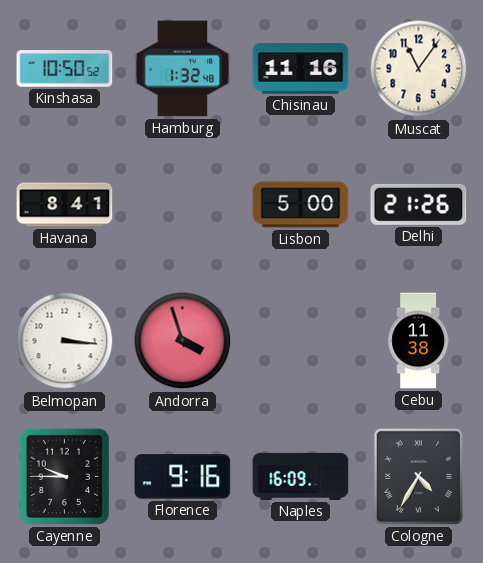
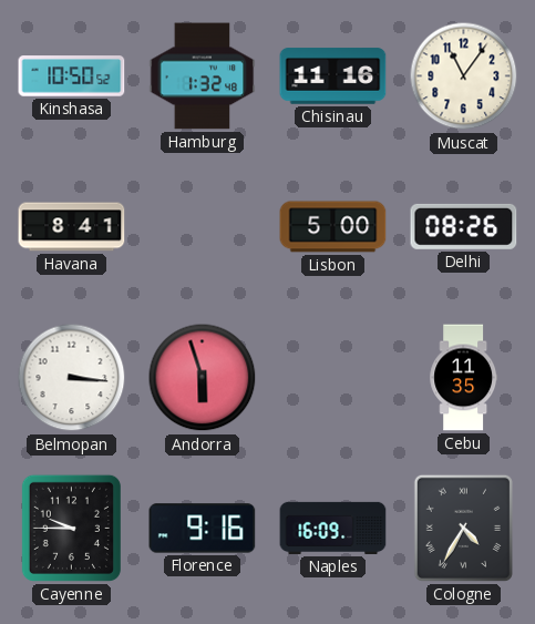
Delhi: 21:26 -> 08:26 (464, 226)
Andorra: 3:57 -> 5:57 (203, 378)
Cebu: 11:38 -> 11:35 (464, 378)
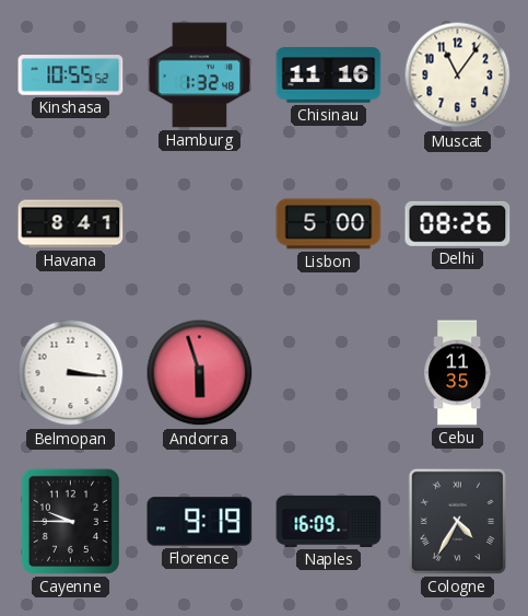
Kinshasa: 10:50 -> 10:55 (71, 75)
Florence: 9:16 -> 9:19 (200, 522)
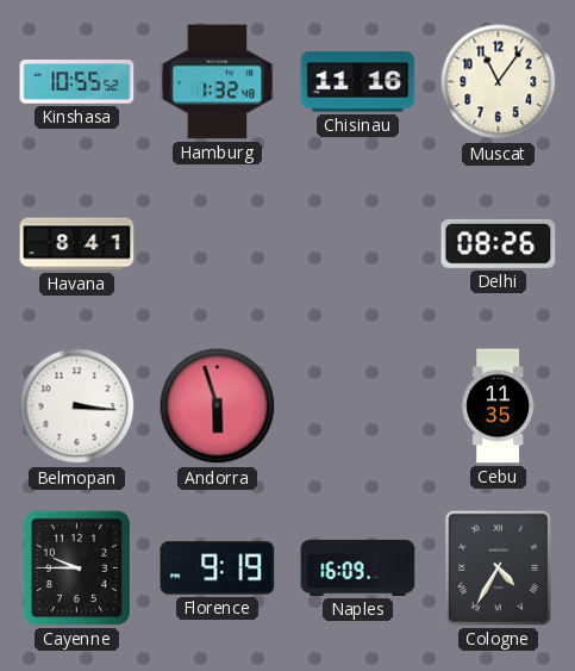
Lisbon: 5:00 -> none (329, 224)
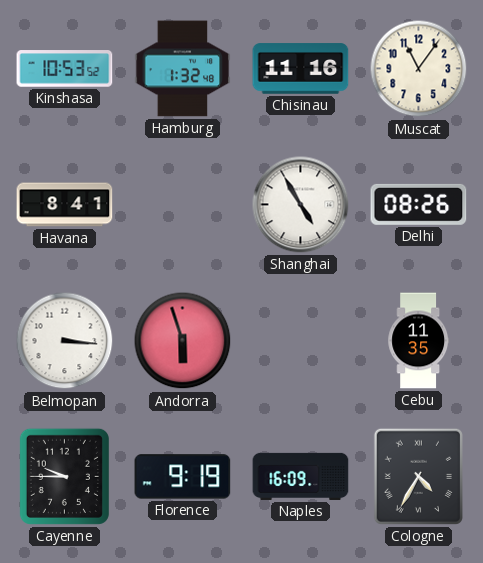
Kinshasa: 10:55 -> 10:53 (65, 69)
Shanghai: none -> 4:55 (301, 205)
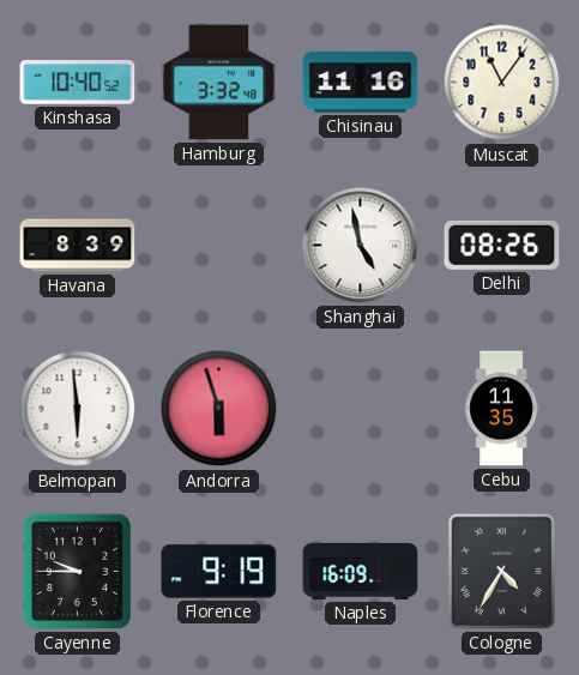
Kinshasa: 10:53 -> 10:40 (78, 83)
Hamburg: 1:32 -> 3:32 (219, 83)
Havana: 8:41 -> 8:39 (78, 246)
Shanghai: 4:55 -> 4:58 (361, 246)
Belmopan: 3:16 -> 5:59 (78, 409)
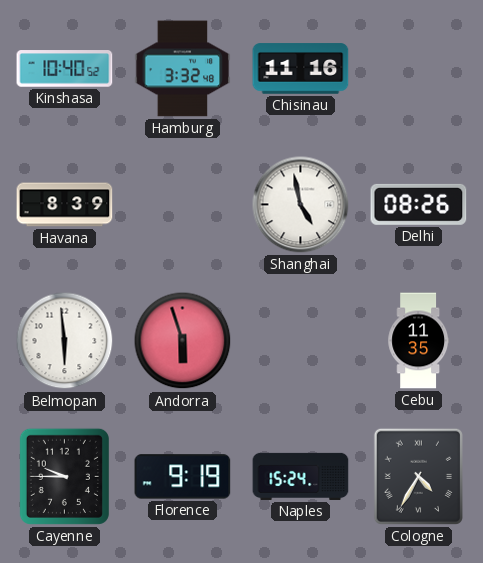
Muscat: 11:06 -> none (502, 83)
Naples: 16:09 -> 15:24 (301, 476)
